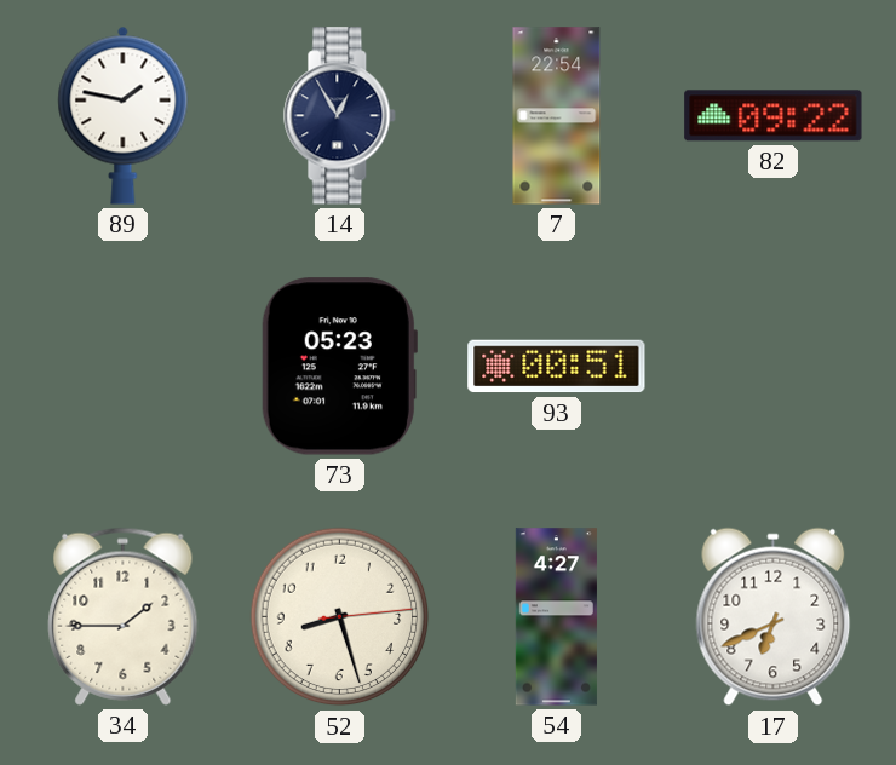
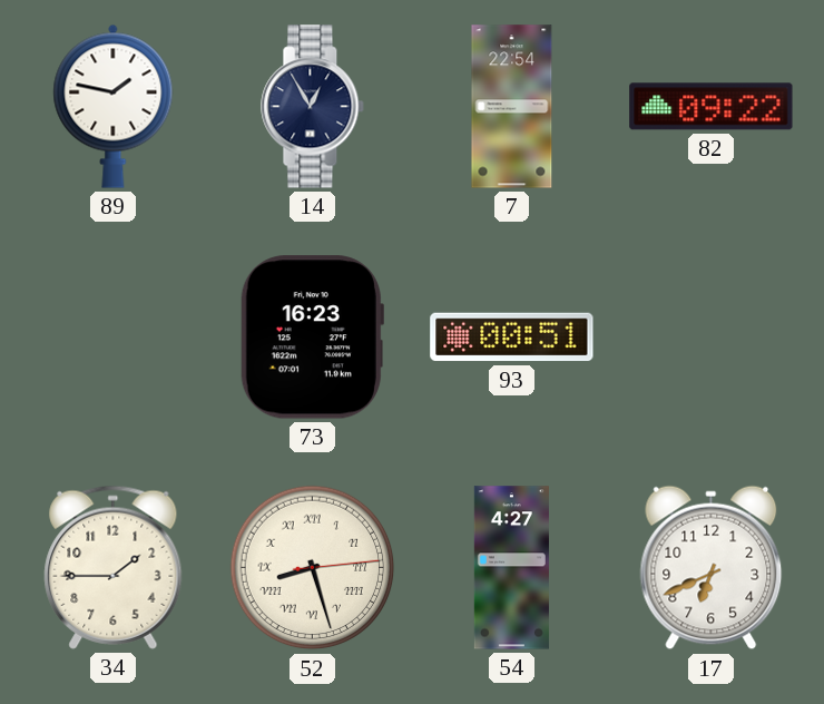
73: 05:23 -> 16:23 (312, 338)
52 numerals: Arabic -> Roman (313, 568)
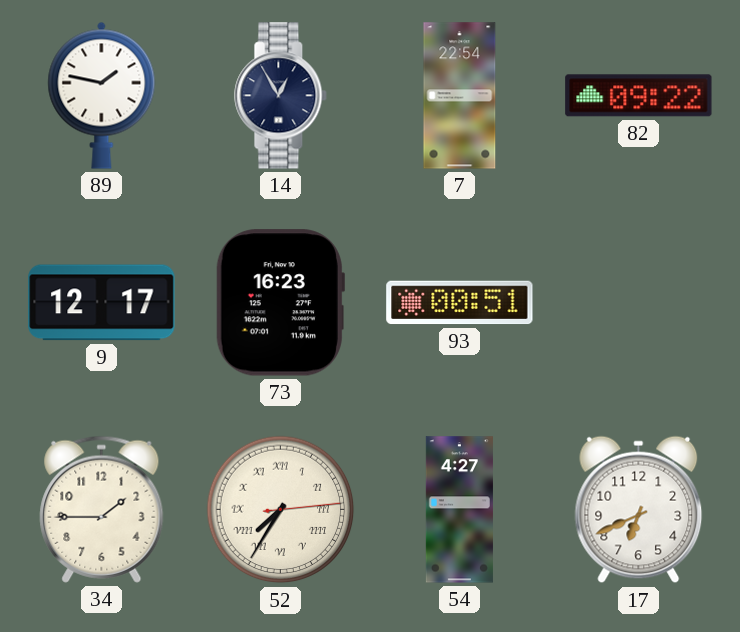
9: none -> 12:17 (102, 303)
52: 8:27 -> 7:35 (281, 510)
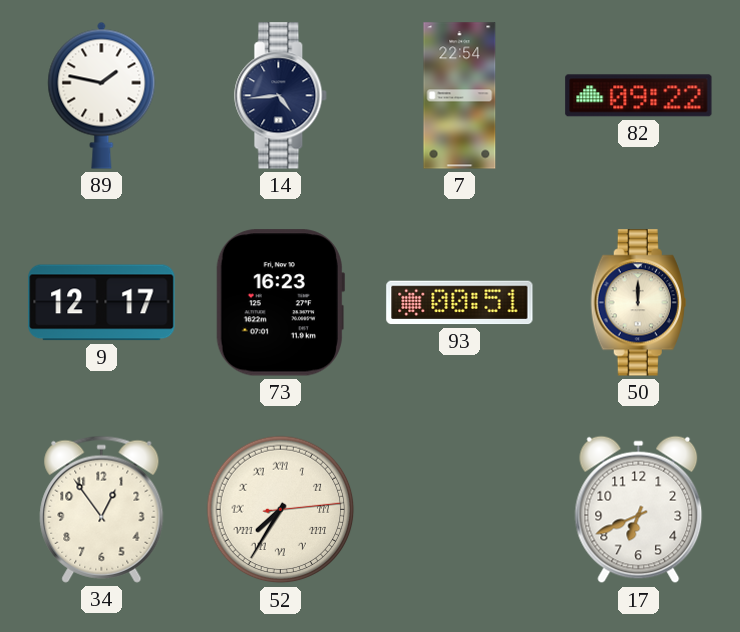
14: 12:55 -> 4:44 (281, 96)
50: none -> 12:00 (638, 303)
34: 1:45 -> 12:54 (102, 509)
54: 4:27 -> none (459, 510)
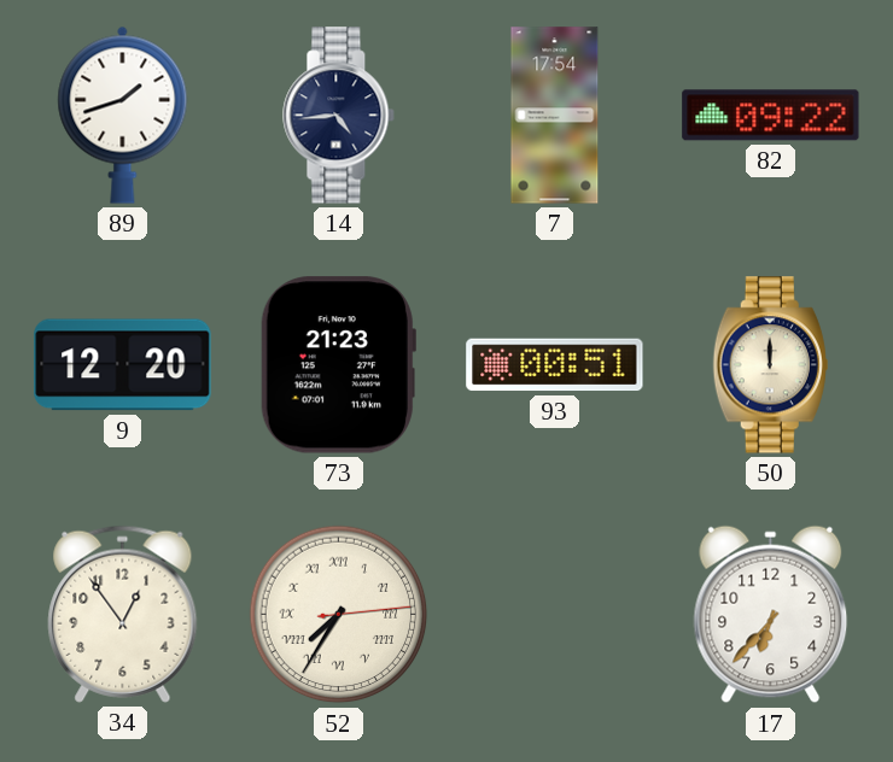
89: 1:47 -> 1:42 (123, 115)
7: 22:54 -> 17:54 (555, 116)
9: 12:17 -> 12:20 (123, 365)
73: 16:23 -> 21:23 (338, 365)
17: 6:41 -> 6:37 (771, 615)
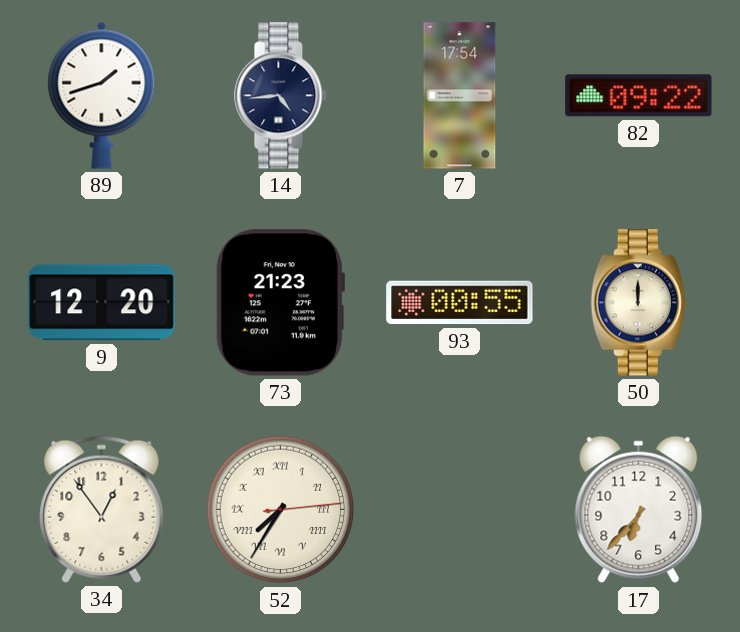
93: 00:51 -> 00:55 (460, 303)
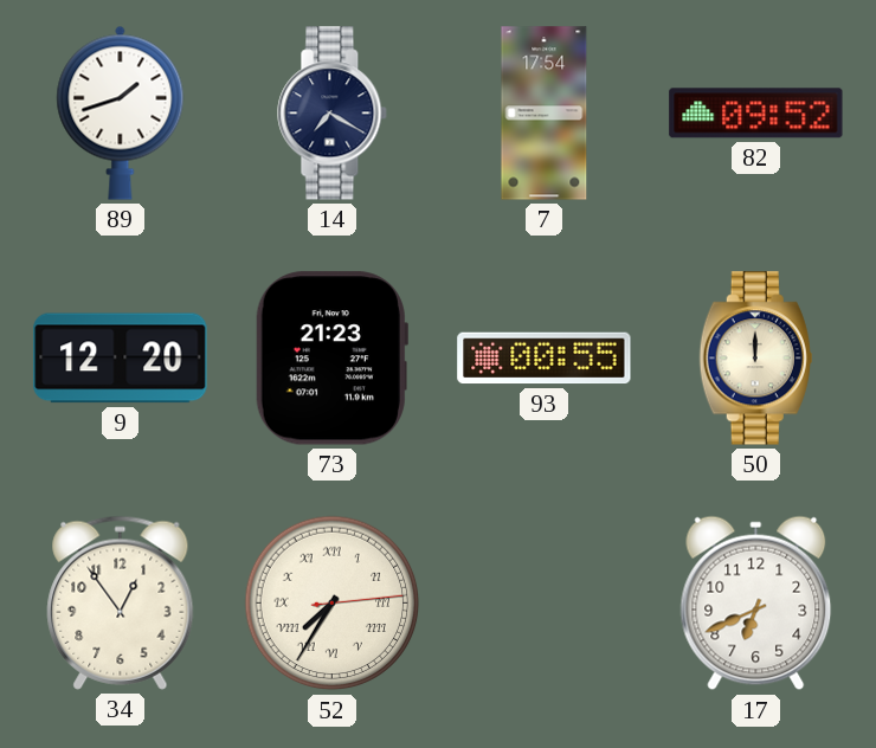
14: 4:44 -> 7:20 (333, 114)
82: 09:22 -> 09:52 (756, 114)
17: 6:37 -> 6:41 (756, 604)
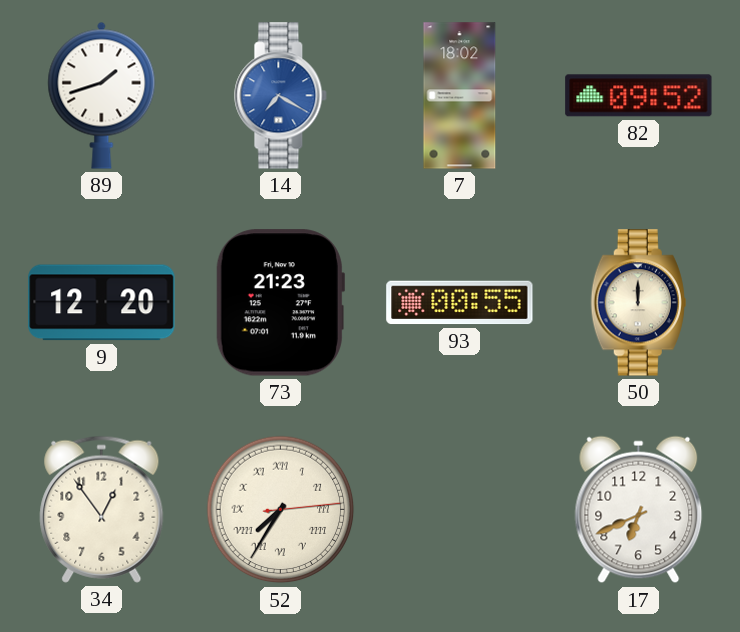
14 dial: navy -> blue (281, 96)
7: 17:54 -> 18:02 (460, 96)
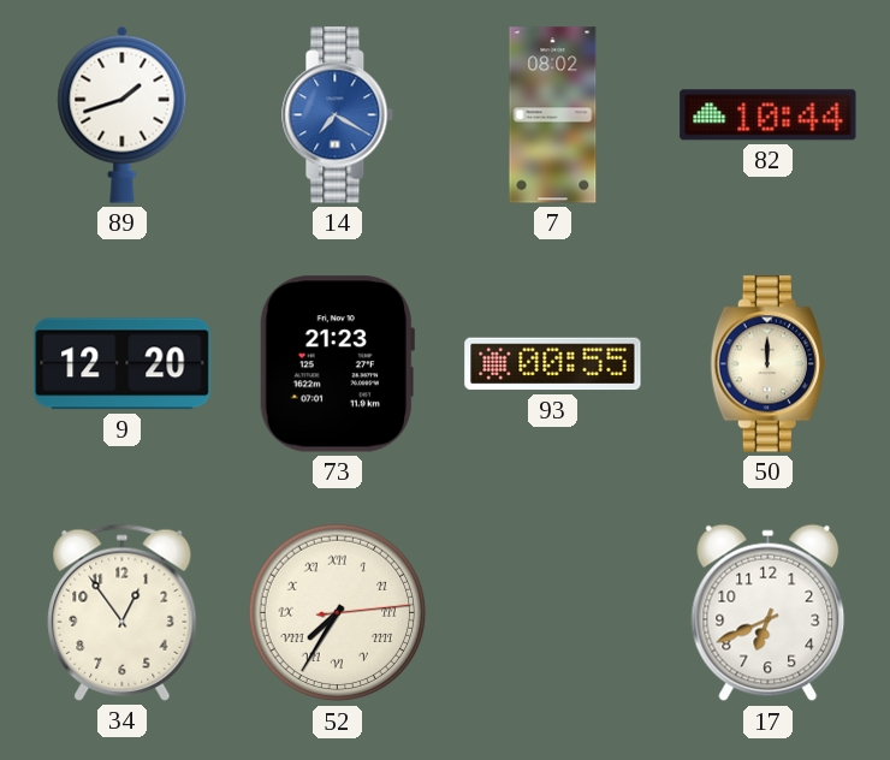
7: 18:02 -> 08:02 (553, 115)
82: 09:52 -> 10:44 (769, 115)
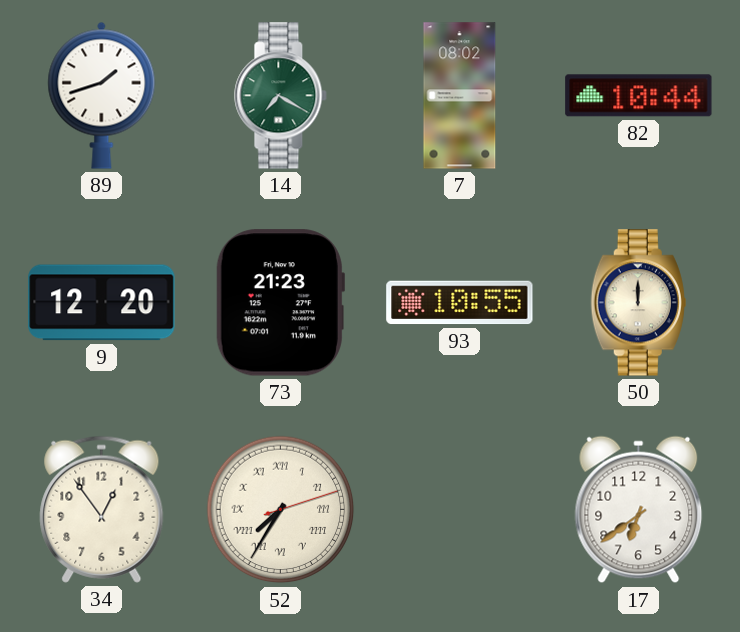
14 dial: blue -> green (281, 96)
93: 00:55 -> 10:55 (460, 303)
52: 7:35:14 -> 7:35:12 (281, 510)
17: 6:41 -> 6:39 (639, 510)
